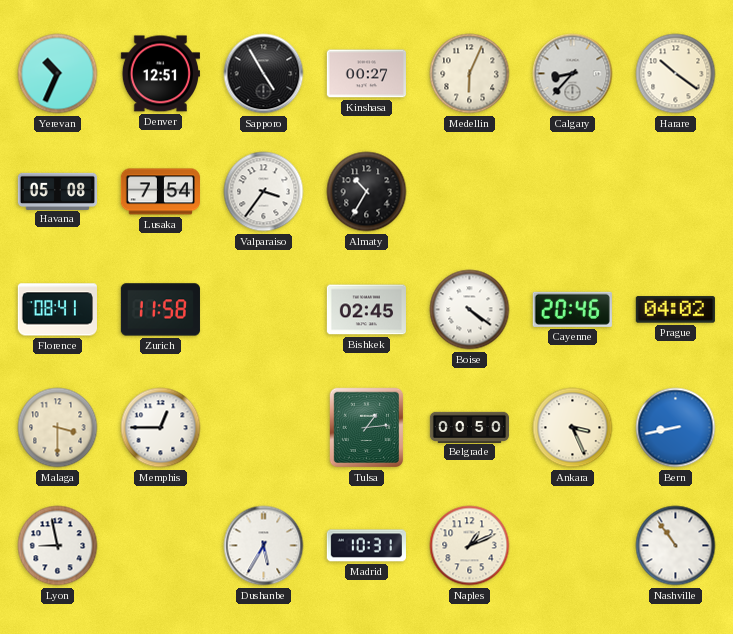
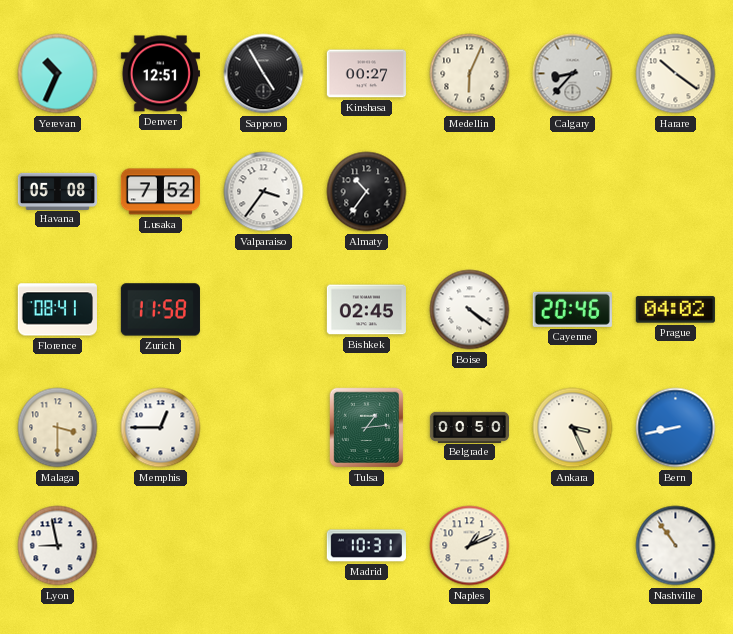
Lusaka: 7:54 -> 7:52 (160, 192)
Almaty: 10:35 -> 10:36 (367, 192)
Dushanbe: 5:35 -> none (264, 546)
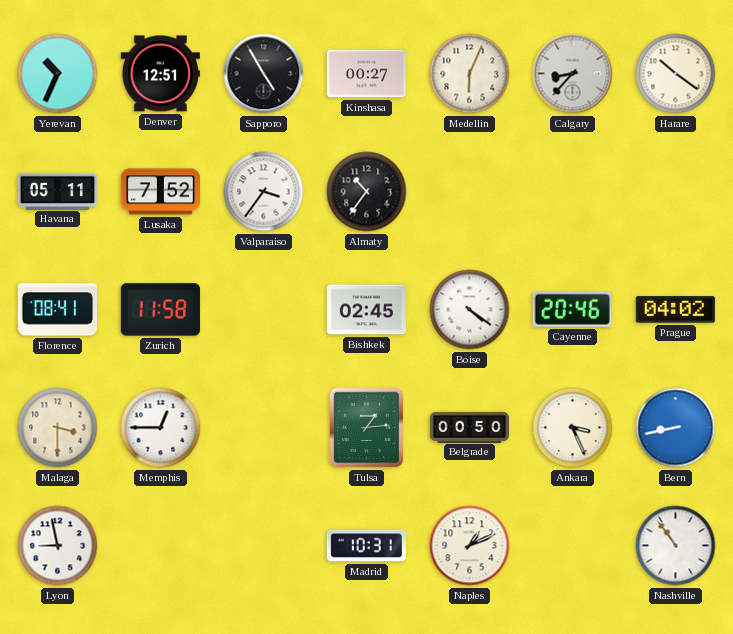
Havana: 05:08 -> 05:11 (57, 191)
